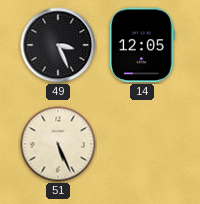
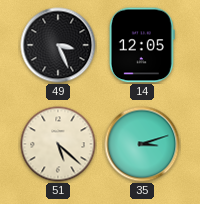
51: 5:26 -> 5:22 (58, 144)
35: none -> 3:12 (142, 144)
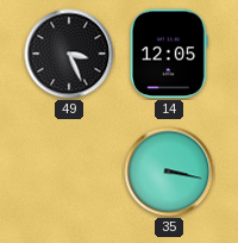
51: 5:22 -> none (58, 144)
35: 3:12 -> 3:17 (169, 172)
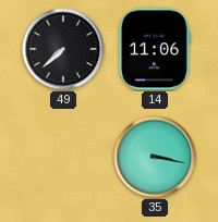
49: 3:26 -> 7:38 (63, 49)
14: 12:05 -> 11:06 (155, 49)
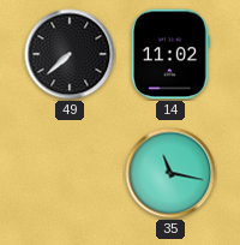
14: 11:06 -> 11:02 (170, 54)
35: 3:17 -> 11:17 (170, 173)
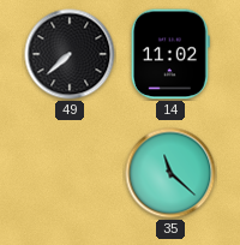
35: 11:17 -> 11:22 (170, 173)
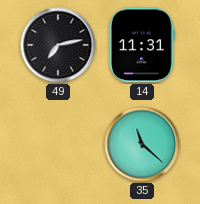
49: 7:38 -> 7:13 (58, 45)
14: 11:02 -> 11:31 (142, 45)
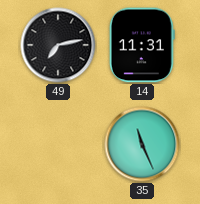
35: 11:22 -> 11:26 (142, 144)
